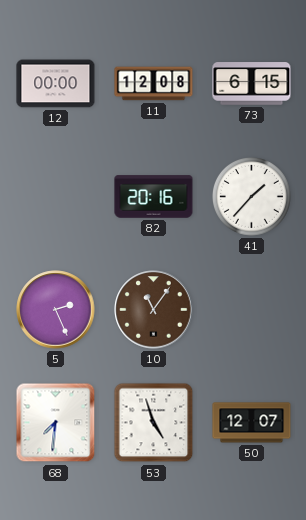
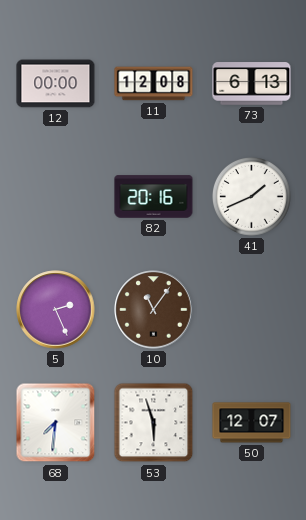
73: 6:15 -> 6:13 (252, 84)
41: 1:37 -> 1:41 (251, 196)
53: 4:57 -> 5:57 (154, 423)
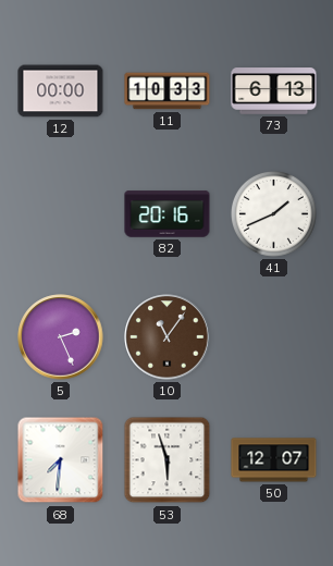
11: 12:08 -> 10:33 (168, 91)
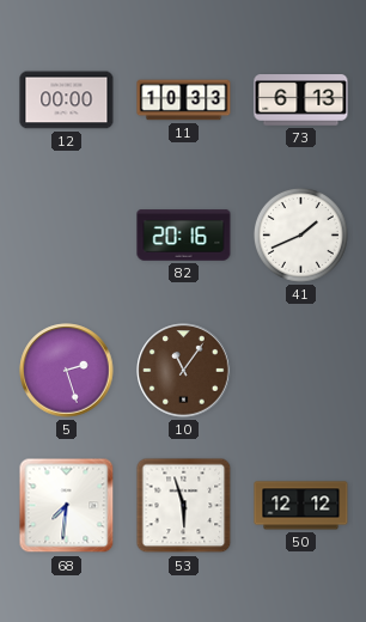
5: 2:26 -> 2:27 (67, 371)
50: 12:07 -> 12:12 (301, 506)
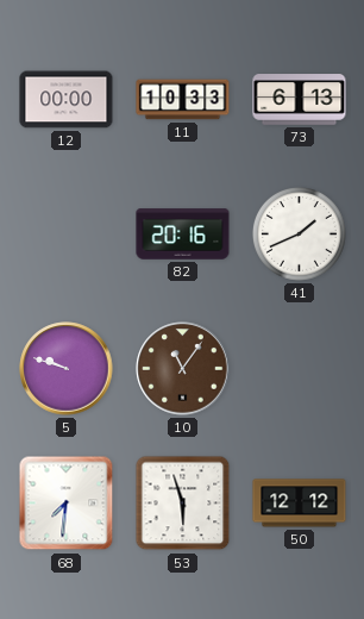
5: 2:27 -> 9:48 (67, 369)
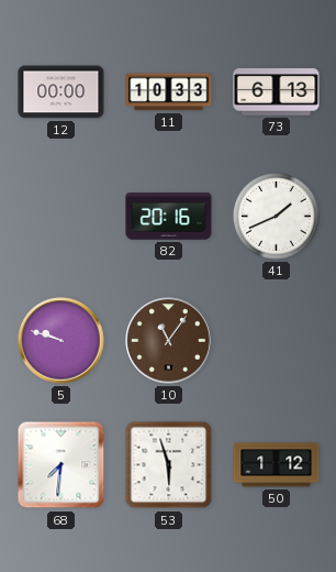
50: 12:12 -> 1:12 (277, 465)
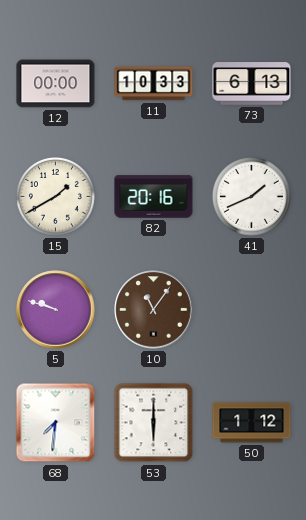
15: none -> 1:40 (55, 196)
53: 5:57 -> 6:00 (154, 423)
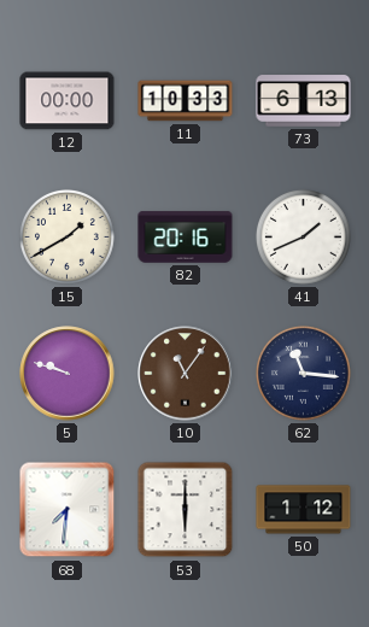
62: none -> 11:16 (303, 373)
